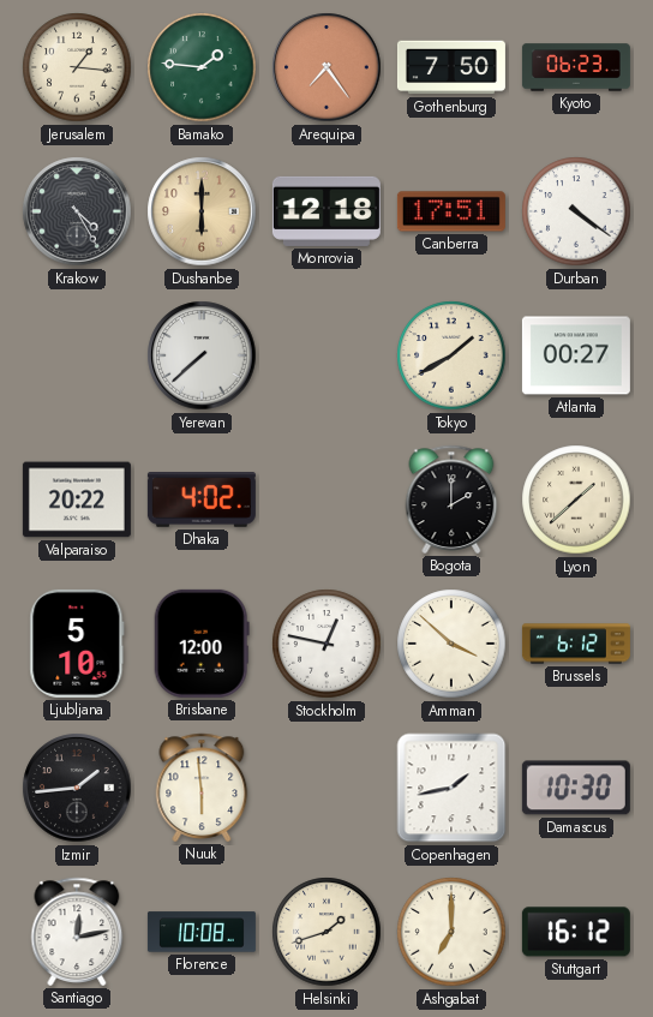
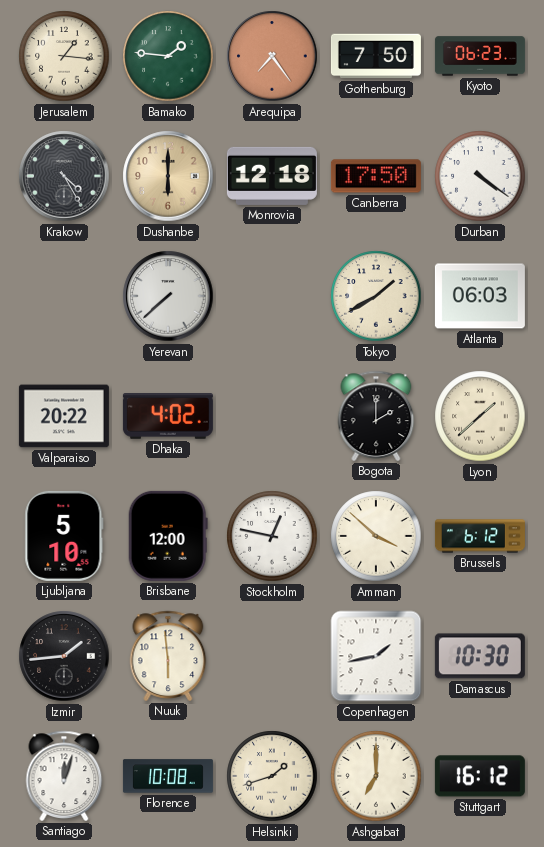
Canberra: 17:51 -> 17:50 (376, 176)
Atlanta: 00:27 -> 06:03 (480, 296)
Santiago: 12:13 -> 12:03 (64, 776)
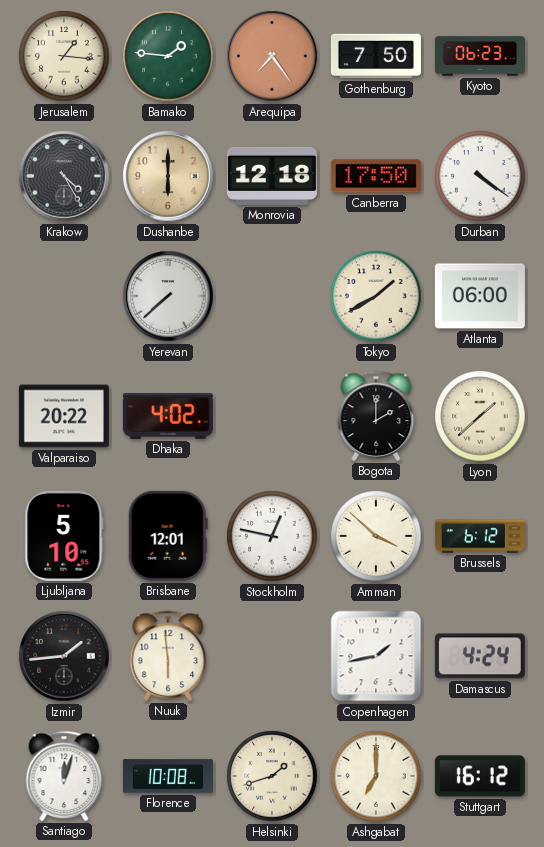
Atlanta: 06:03 -> 06:00 (480, 296)
Brisbane: 12:00 -> 12:01 (168, 536)
Damascus: 10:30 -> 4:24 (480, 656)
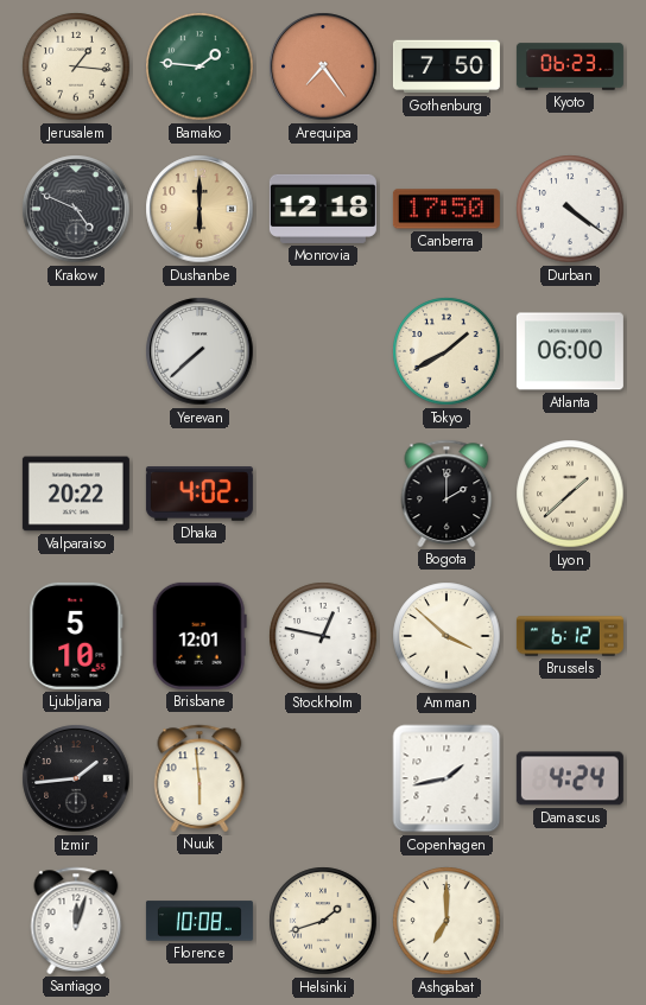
Krakow: 4:25 -> 4:49 (76, 209)
Stuttgart: 16:12 -> none (480, 776)
